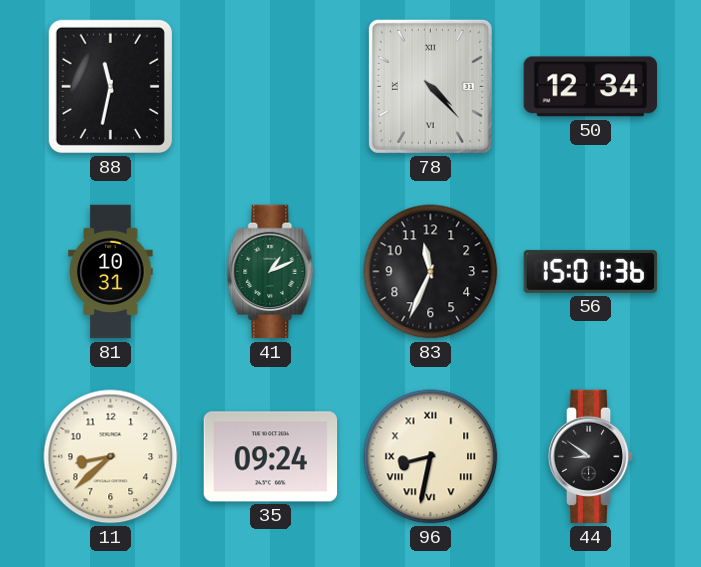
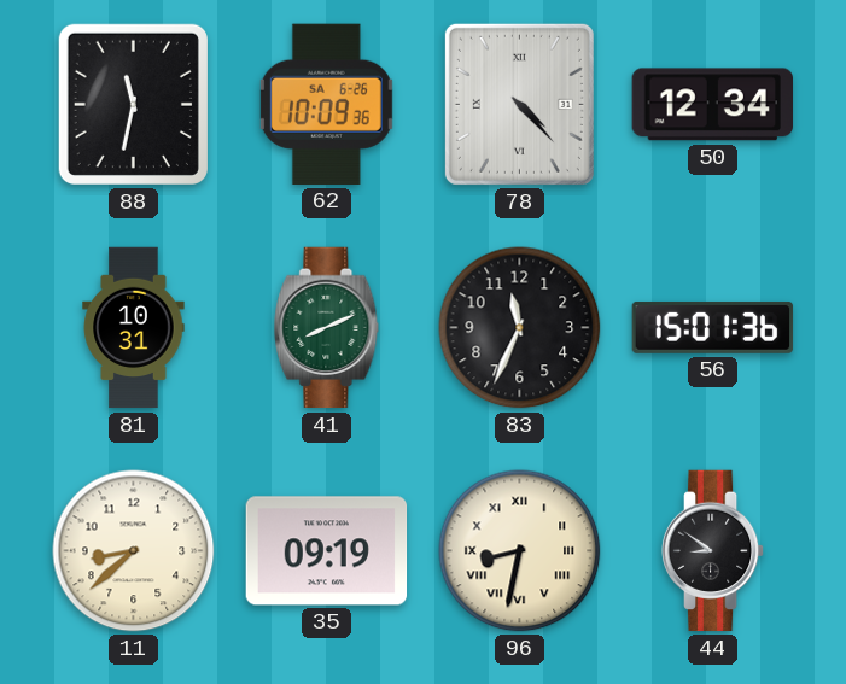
62: none -> 10:09 (326, 104)
41: 1:11 -> 8:11 (327, 328)
35: 09:24 -> 09:19 (327, 551)
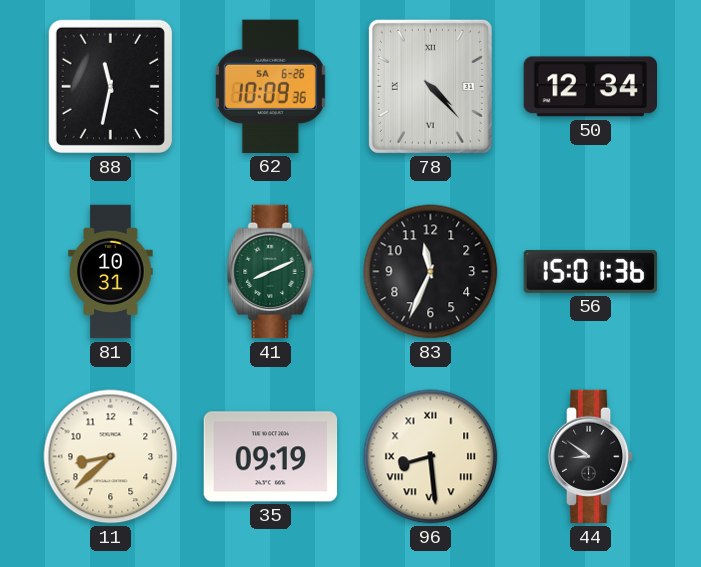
96: 8:32 -> 8:29 (431, 457)
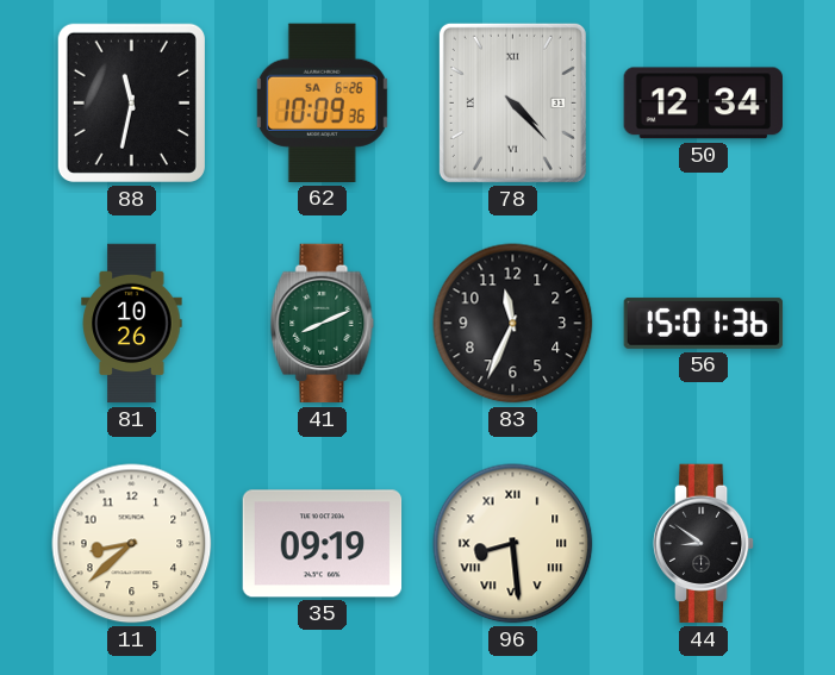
81: 10:31 -> 10:26 (132, 324)
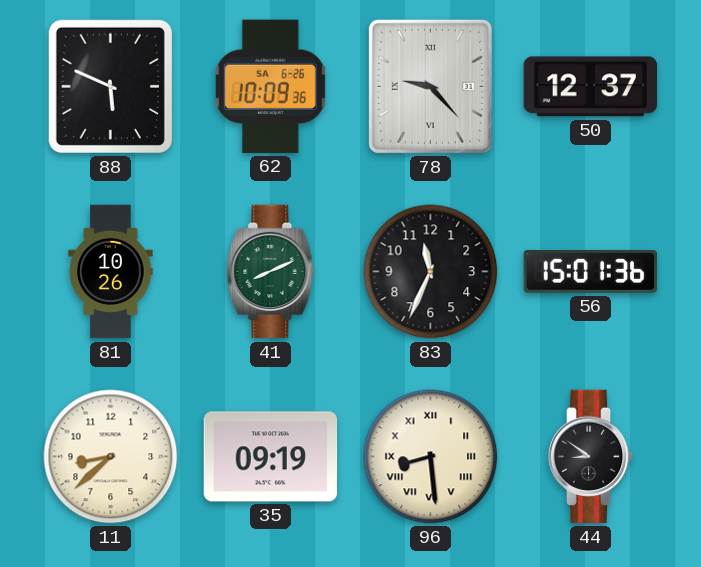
88: 11:32 -> 5:49 (110, 86)
78: 4:23 -> 9:23 (430, 86)
50: 12:34 -> 12:37 (590, 87)
